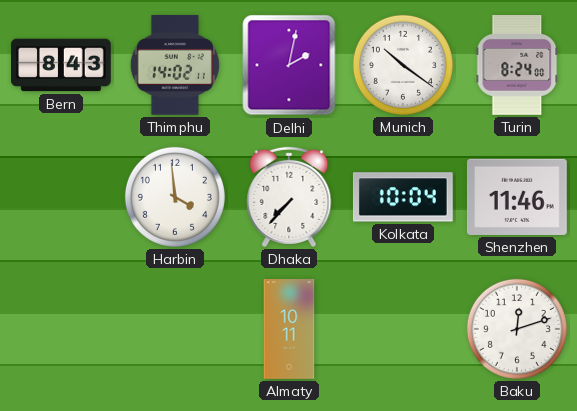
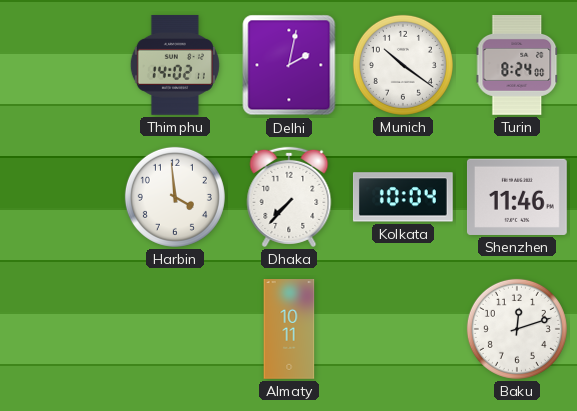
Bern: 8:43 -> none (61, 65)
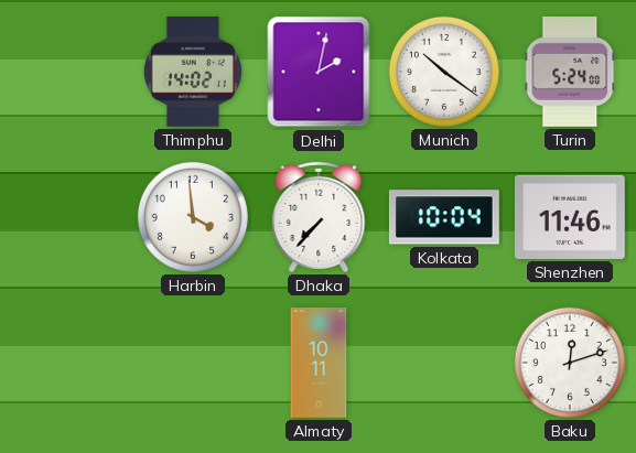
Turin: 8:24 -> 5:24 (570, 73)
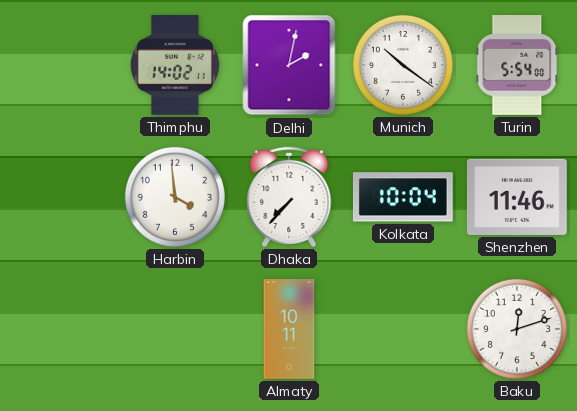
Turin: 5:24 -> 5:54 (517, 66)
